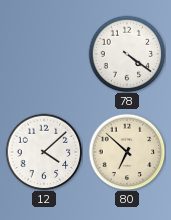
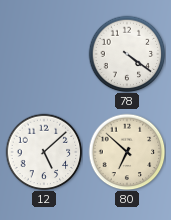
12: 4:08 -> 5:08 (44, 152)
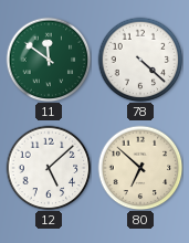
11: none -> 11:51 (49, 60)
78: 4:21 -> 4:22 (140, 60)
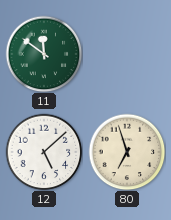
78: 4:22 -> none (140, 60)
80: 6:52 -> 6:57 (127, 152)
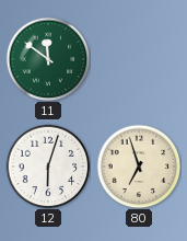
12: 5:08 -> 6:03 (48, 167)
